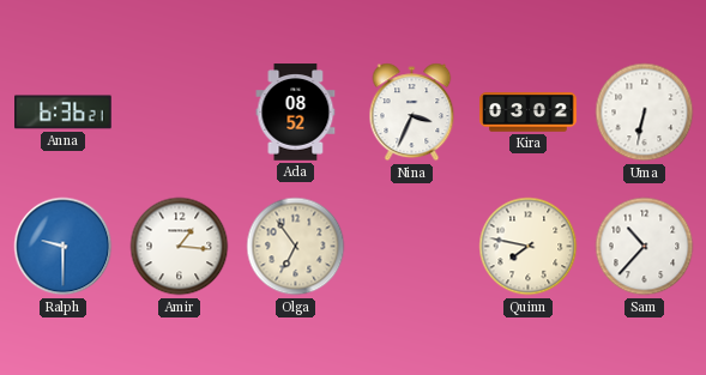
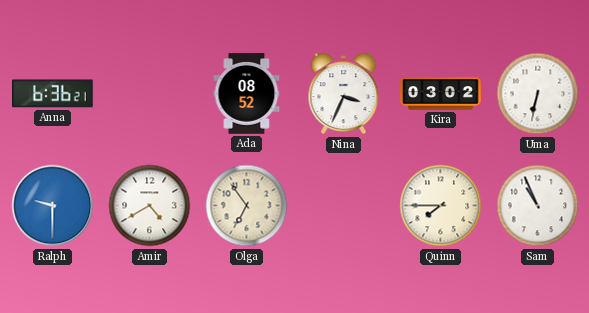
Amir: 1:16 -> 4:40 (150, 206)
Quinn: 7:47 -> 7:45 (441, 206)
Sam: 10:37 -> 10:56 (538, 206)
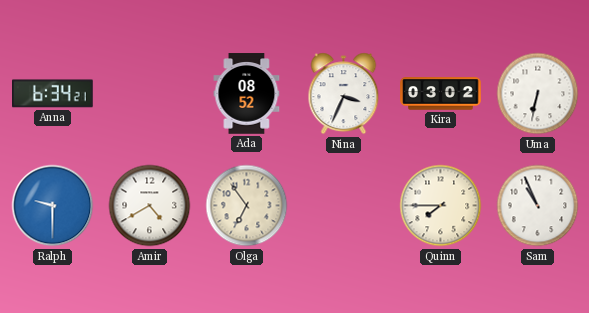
Anna: 6:36 -> 6:34 (53, 94)
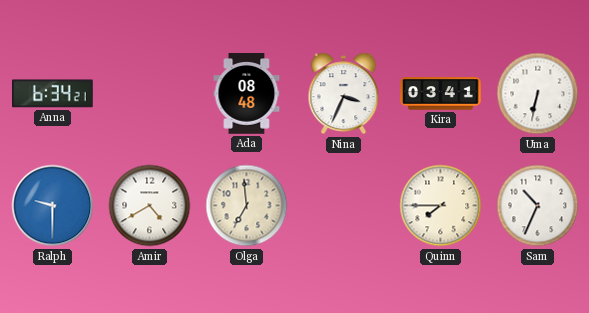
Ada: 08:52 -> 08:48 (247, 94)
Kira: 03:02 -> 03:41 (441, 94)
Olga: 6:54 -> 6:59 (247, 206)
Sam: 10:56 -> 10:34 (538, 206)
